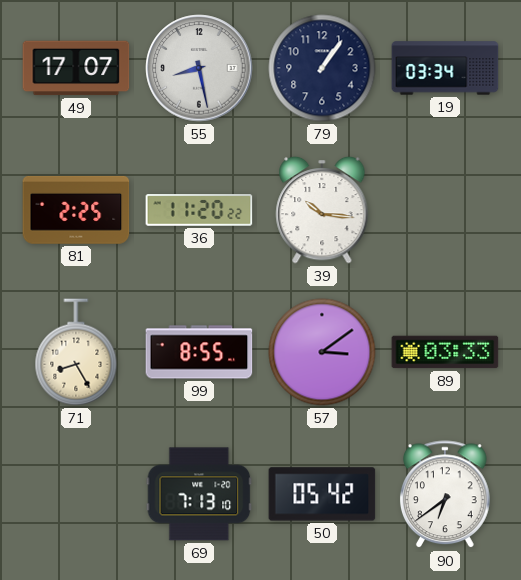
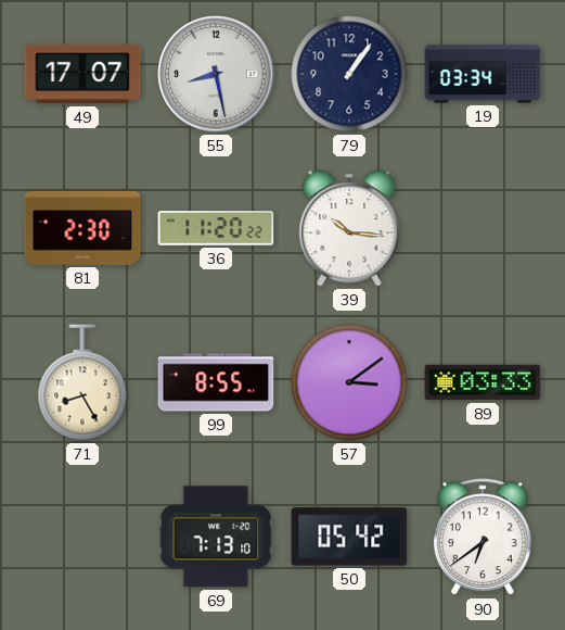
81: 2:25 -> 2:30 (82, 228)
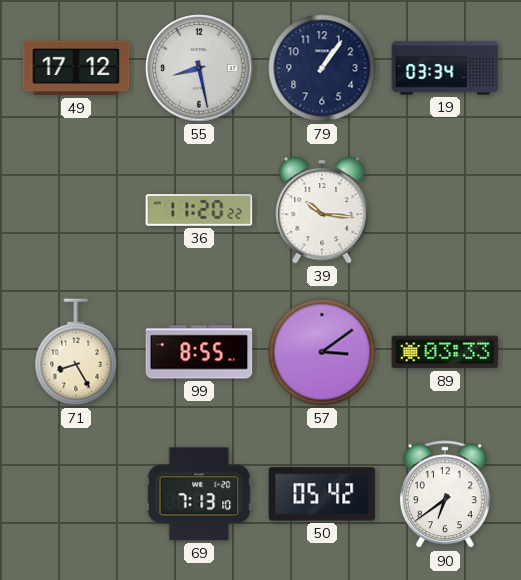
49: 17:07 -> 17:12 (76, 68)
81: 2:30 -> none (82, 228)
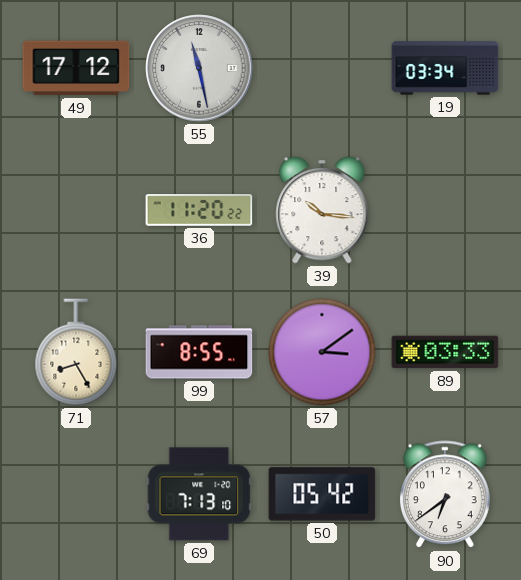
55: 8:28 -> 11:28 (199, 68)
79: 1:06 -> none (322, 68)
